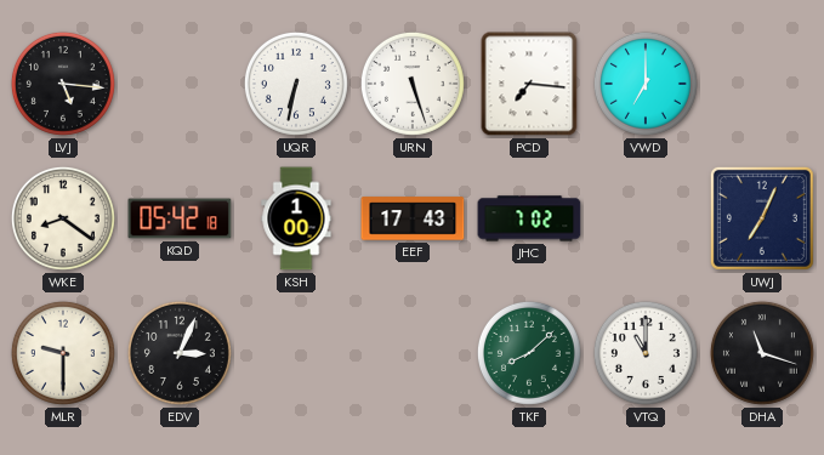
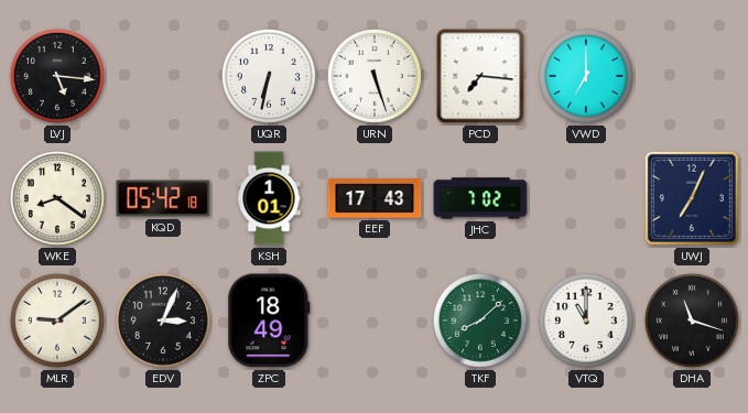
KSH: 1:00 -> 1:01 (269, 198)
MLR: 9:30 -> 9:09 (57, 320)
ZPC: none -> 18:49 (269, 320)
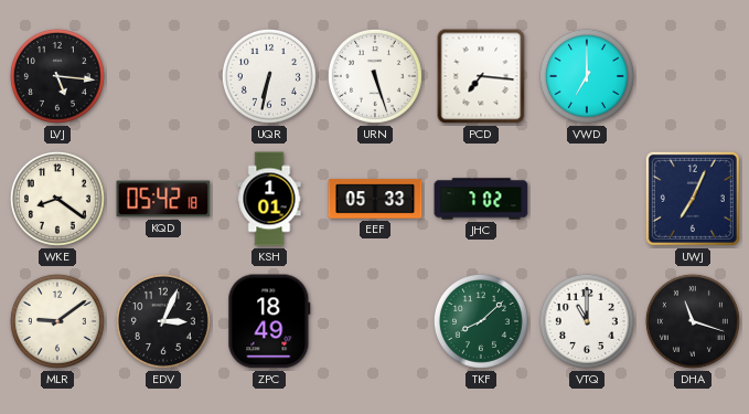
EEF: 17:43 -> 05:33 (375, 199)
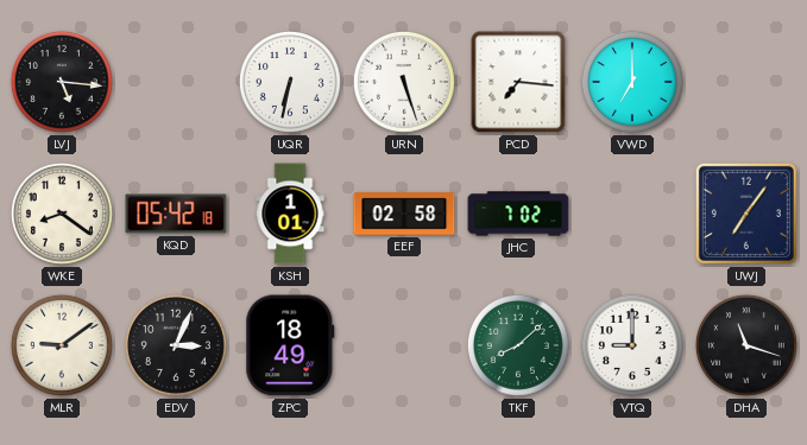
EEF: 05:33 -> 02:58 (404, 214)
UWJ: 7:04 -> 7:06 (746, 214)
VTQ: 11:00 -> 9:00 (632, 345)
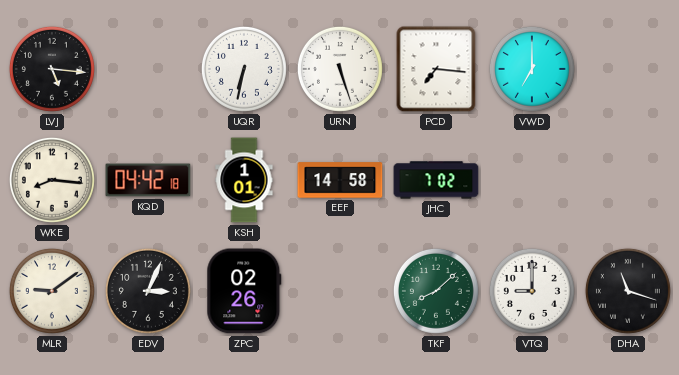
WKE: 8:21 -> 8:16 (52, 180)
KQD: 05:42 -> 04:42 (148, 180)
EEF: 02:58 -> 14:58 (340, 180)
UWJ: 7:06 -> none (746, 214)
ZPC: 18:49 -> 02:26 (244, 291)
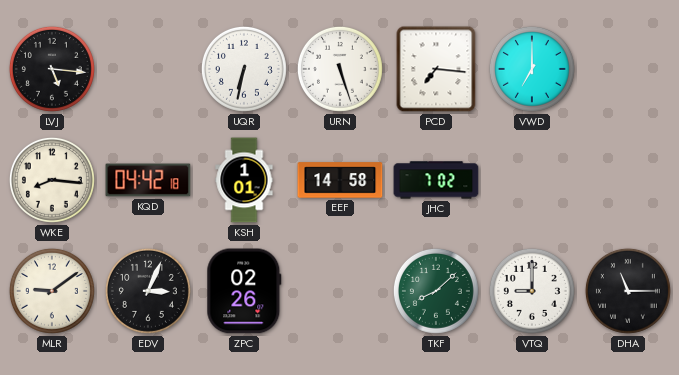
DHA: 11:18 -> 11:15 (628, 291)
